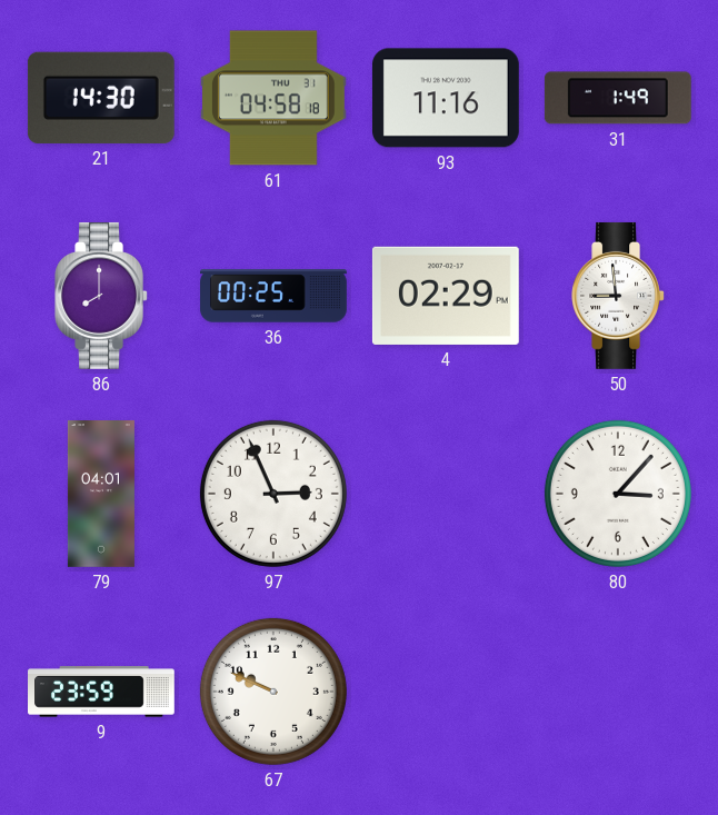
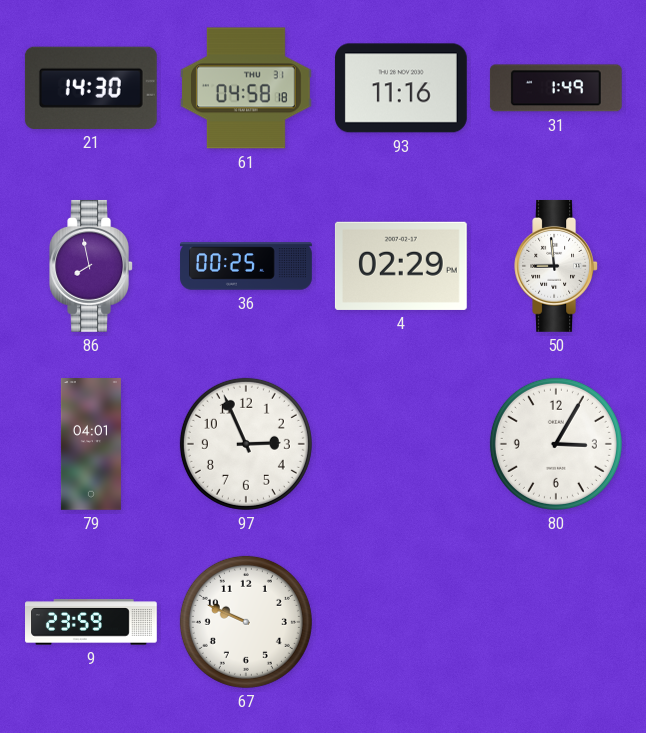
86: 8:00 -> 7:58 (91, 266)
80: 3:07 -> 3:05 (556, 444)
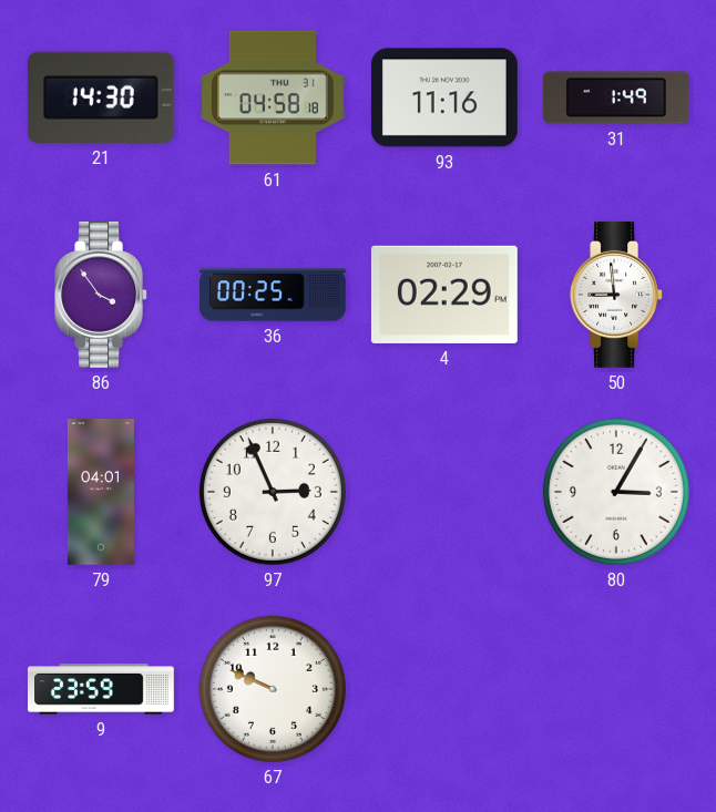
86: 7:58 -> 3:54 (101, 295)
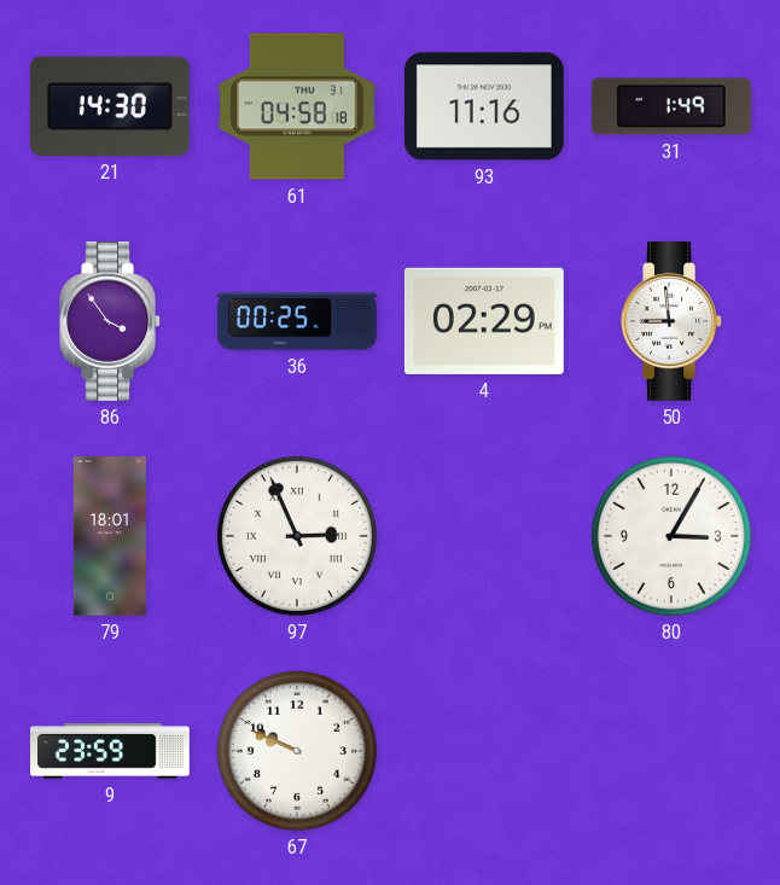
79: 04:01 -> 18:01 (110, 537)
97 numerals: Arabic -> Roman (297, 536)
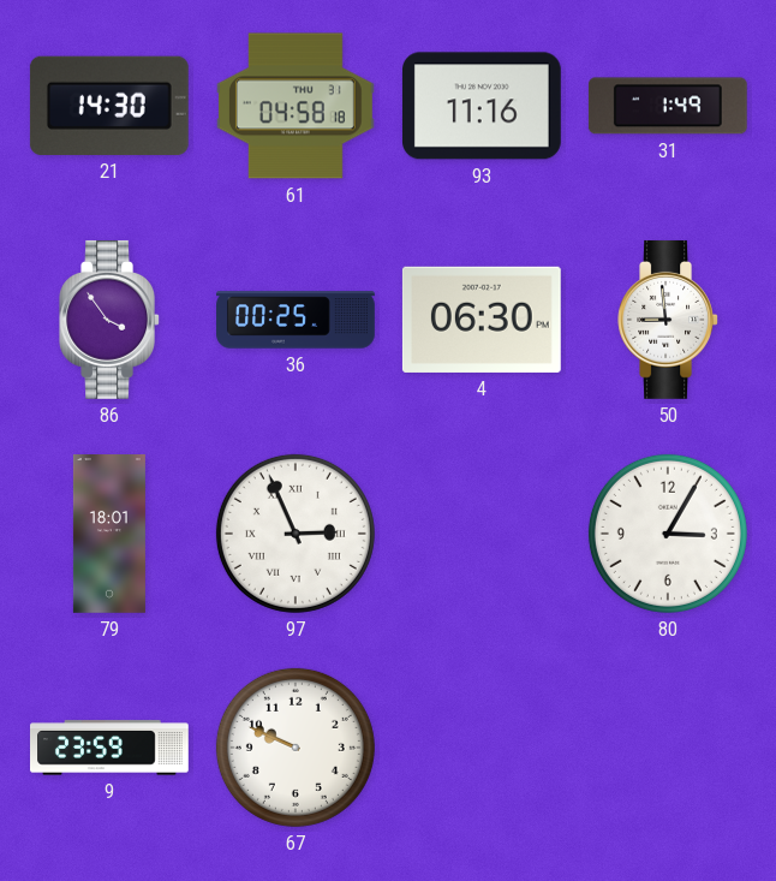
4: 02:29 -> 06:30 (482, 320)
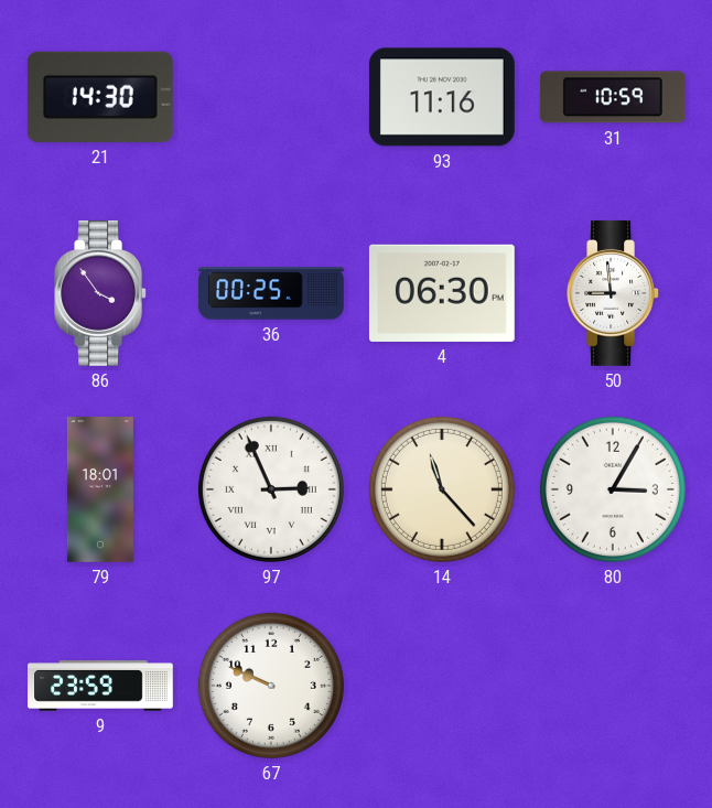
61: 04:58 -> none (296, 106)
31: 1:49 -> 10:59 (613, 97)
14: none -> 11:23 (442, 489)
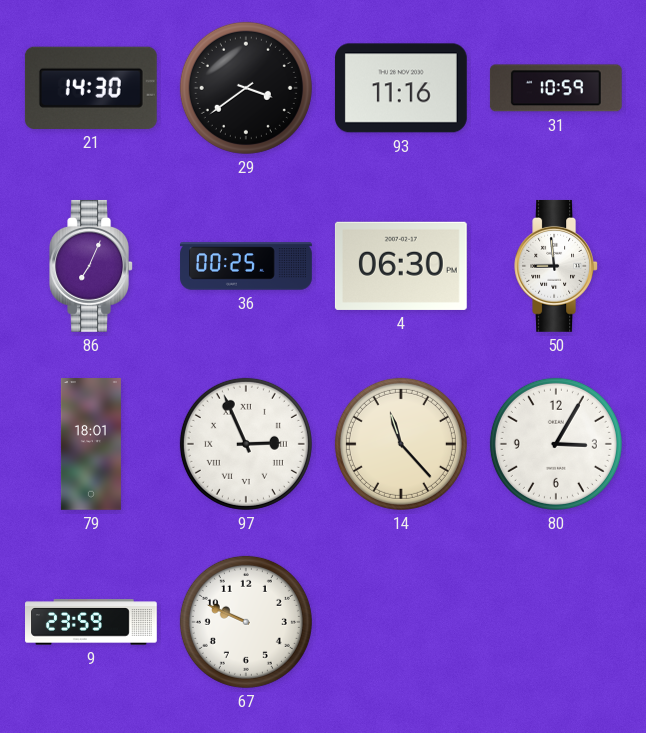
29: none -> 3:39 (246, 88)
86: 3:54 -> 7:04 (91, 266)
